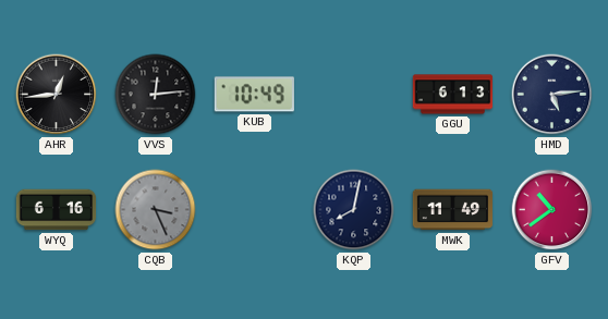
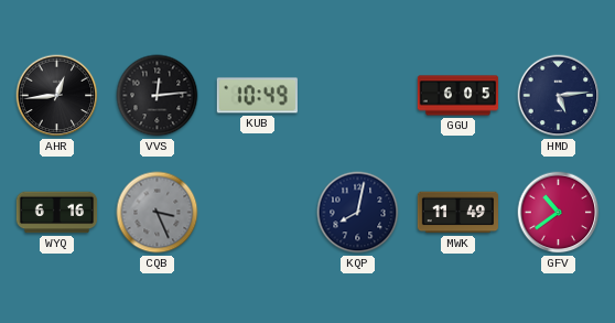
GGU: 6:13 -> 6:05 (458, 96)
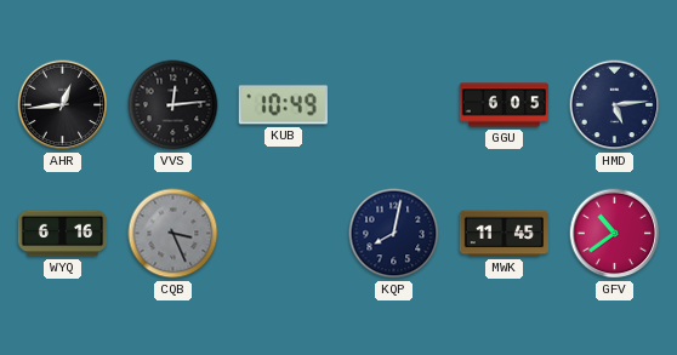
MWK: 11:49 -> 11:45 (505, 234)
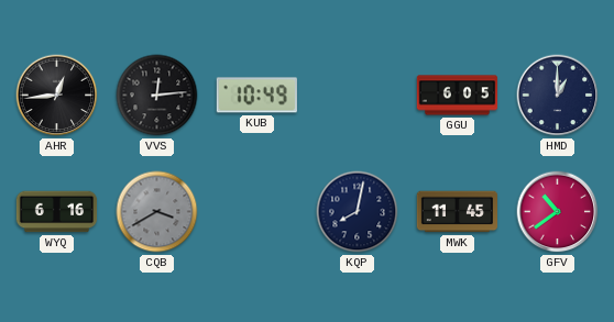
HMD: 5:14 -> 1:00 (558, 96)
CQB: 3:26 -> 3:40 (157, 212)
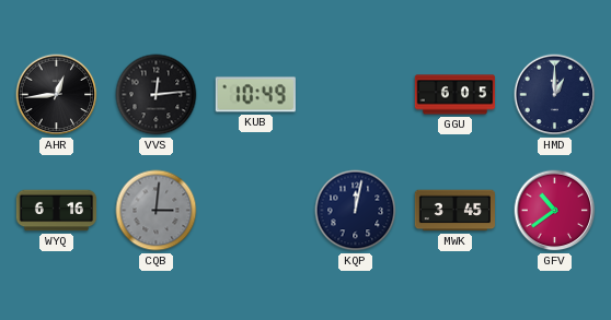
CQB: 3:40 -> 3:01 (157, 211)
KQP: 8:02 -> 12:02 (356, 211)
MWK: 11:45 -> 3:45 (456, 211)
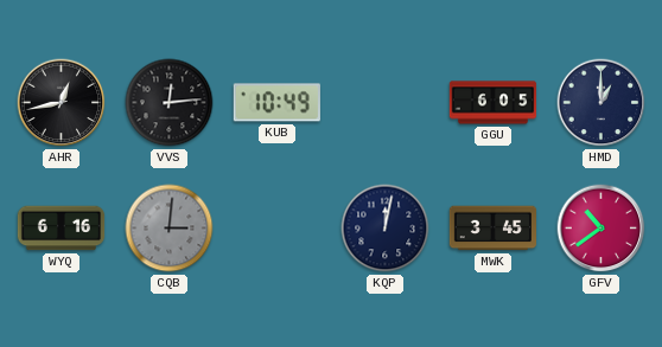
AHR: 12:44 -> 12:43 (62, 103)
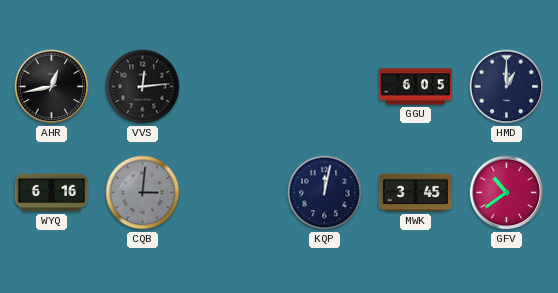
KUB: 10:49 -> none (276, 103)
